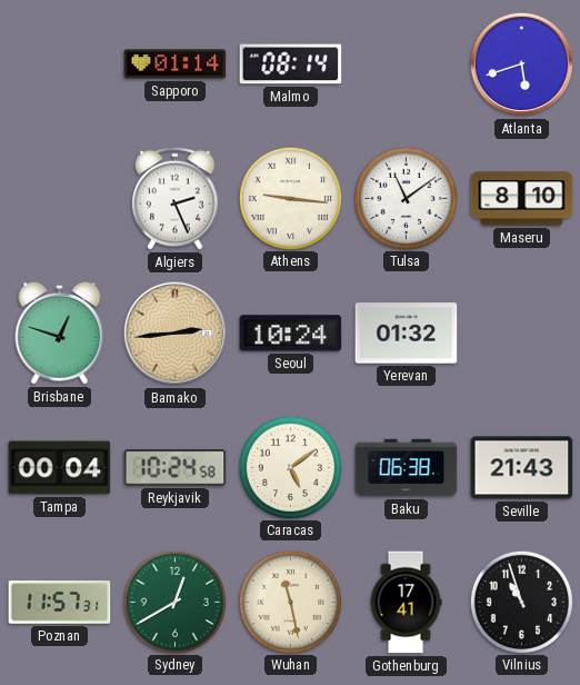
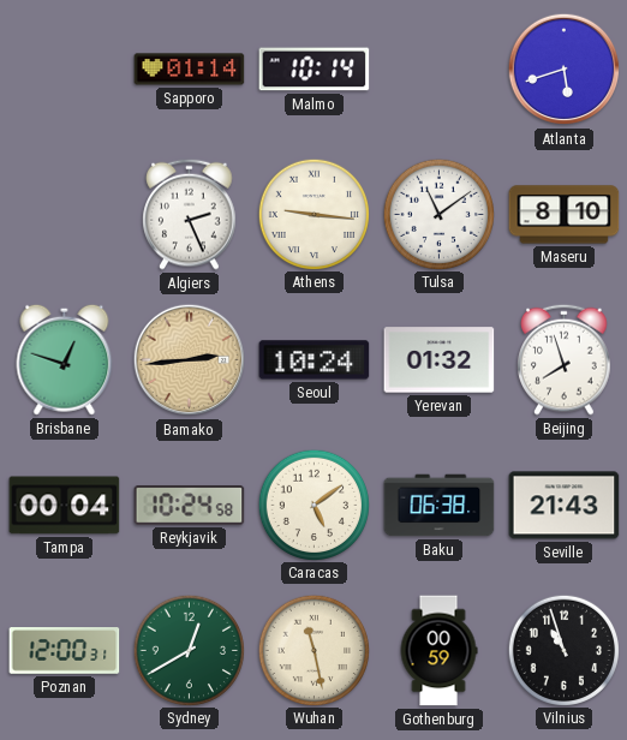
Malmo: 08:14 -> 10:14 (315, 70)
Beijing: none -> 7:57 (565, 359)
Poznan: 11:57 -> 12:00 (65, 651)
Gothenburg: 17:41 -> 00:59 (438, 651)
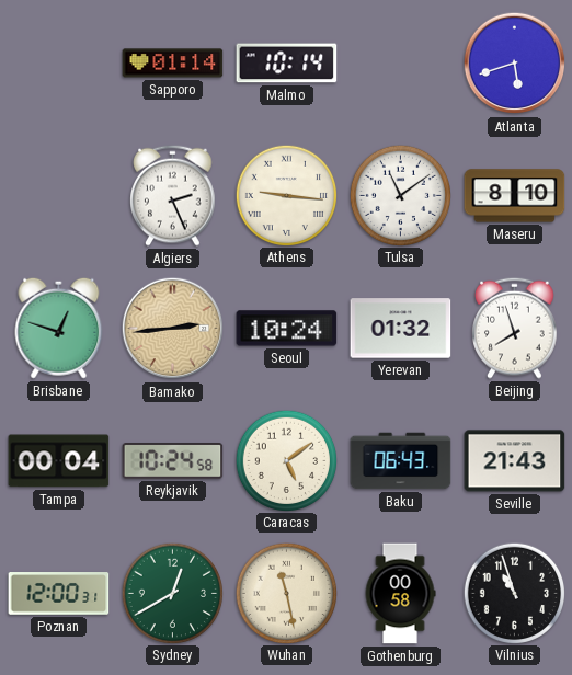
Baku: 06:38 -> 06:43 (401, 461)
Gothenburg: 00:59 -> 00:58 (400, 594)
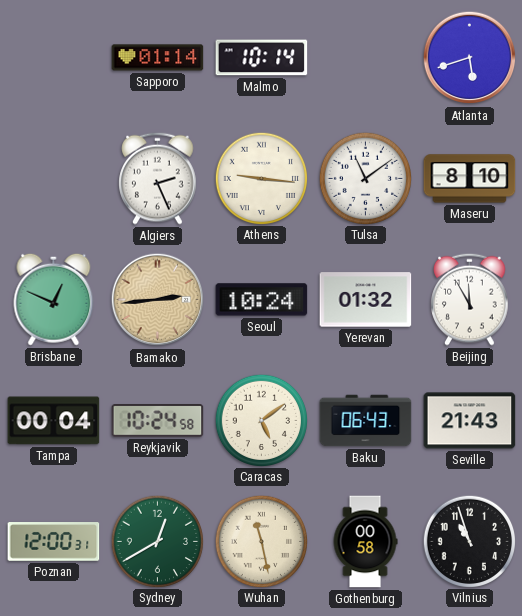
Brisbane: 12:48 -> 12:49 (54, 299)
Beijing: 7:57 -> 11:55 (470, 299)
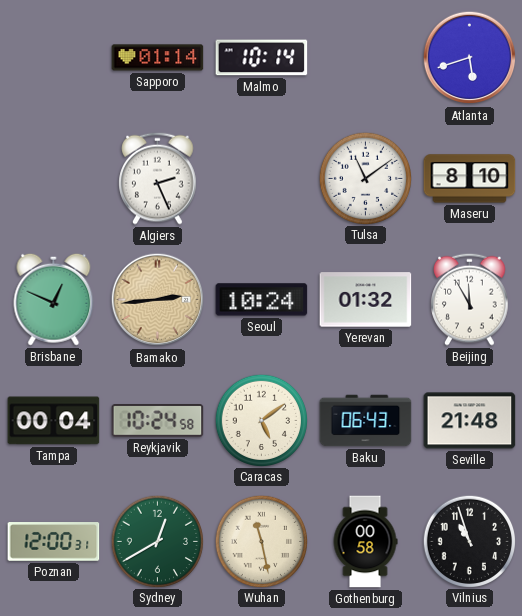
Athens: 9:16 -> none (261, 178)
Seville: 21:43 -> 21:48 (470, 421)
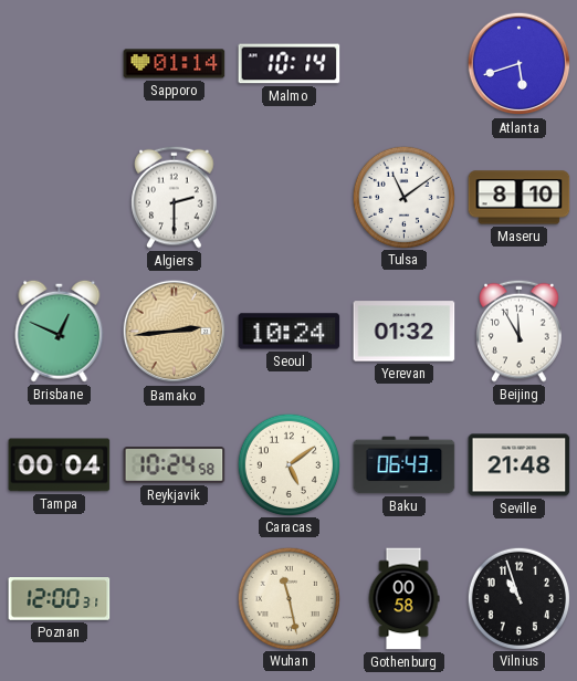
Algiers: 2:26 -> 2:30 (175, 197)
Sydney: 12:40 -> none (157, 541)
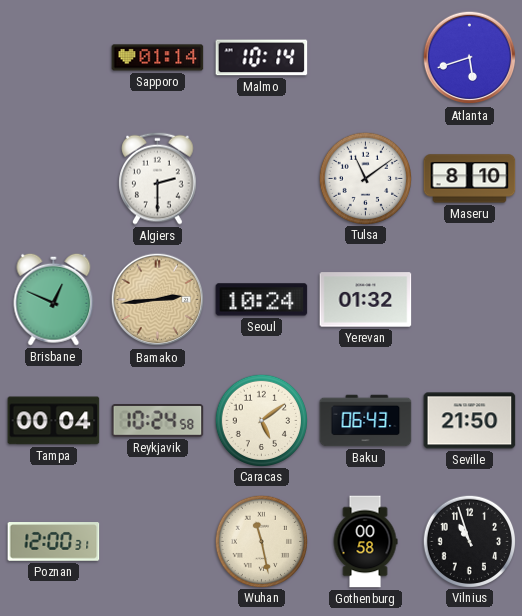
Beijing: 11:55 -> none (520, 331)
Seville: 21:48 -> 21:50 (470, 421)
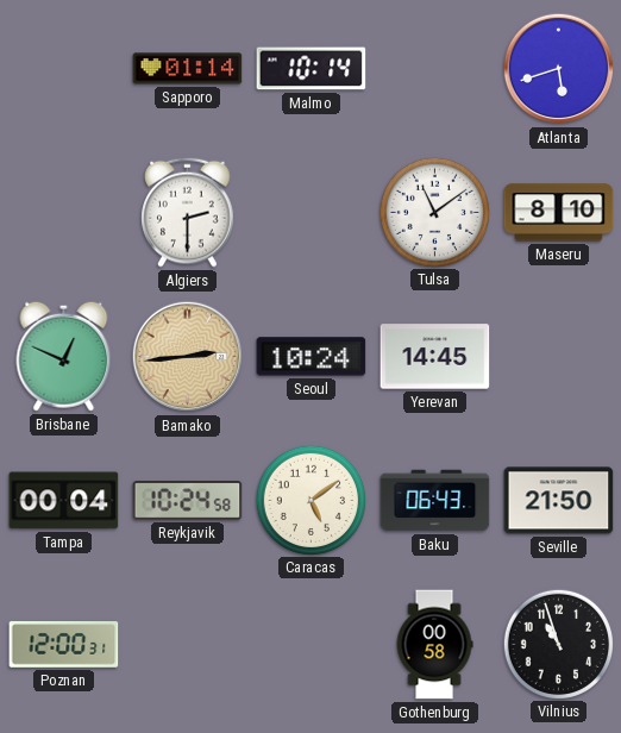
Yerevan: 01:32 -> 14:45 (435, 357)
Wuhan: 11:28 -> none (261, 541)
